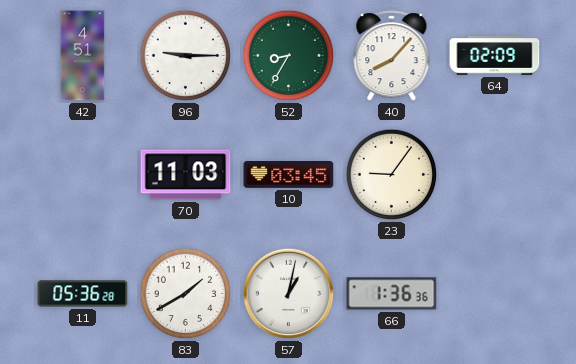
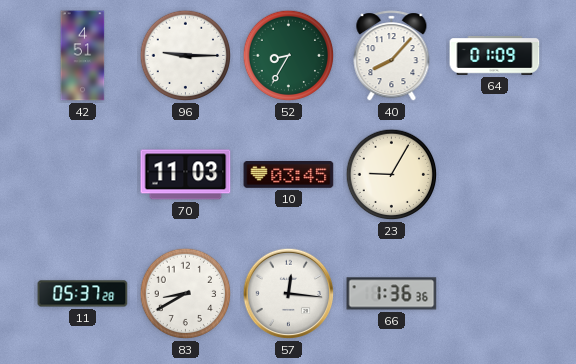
64: 02:09 -> 01:09 (495, 56)
23: 9:06 -> 9:05 (392, 175)
11: 05:36 -> 05:37 (83, 294)
83: 1:40 -> 8:40 (186, 294)
57: 1:02 -> 12:16 (289, 294)
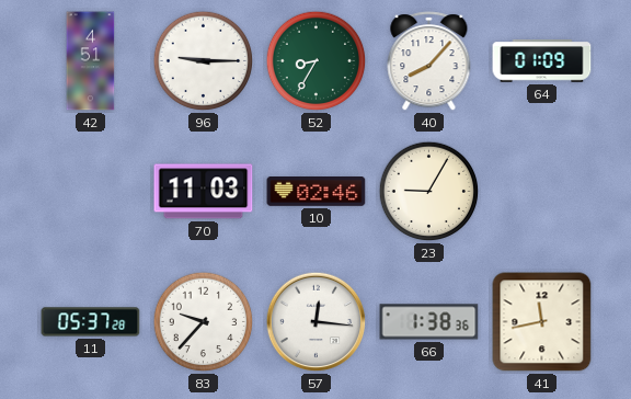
10: 03:45 -> 02:46 (317, 192)
83: 8:40 -> 9:37 (204, 322)
66: 1:36 -> 1:38 (429, 322)
41: none -> 11:43 (542, 322)
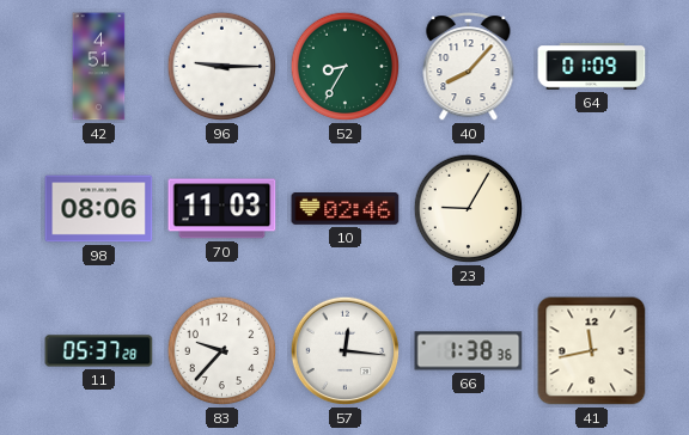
98: none -> 08:06 (99, 209)
